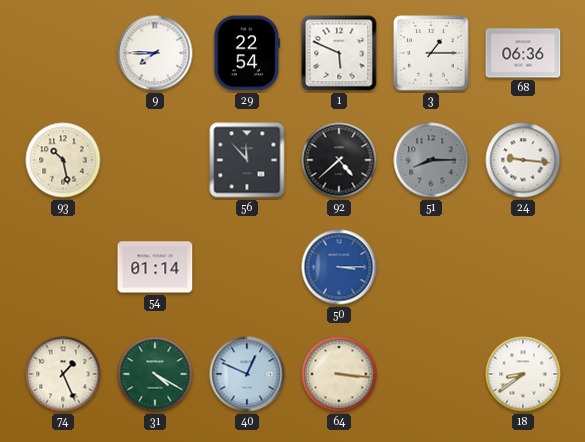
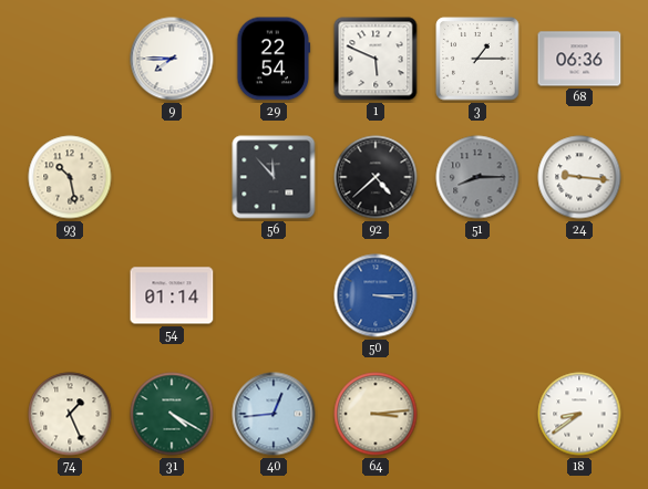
40: 12:49 -> 12:44 (274, 414)
64: 3:16 -> 3:14 (376, 414)
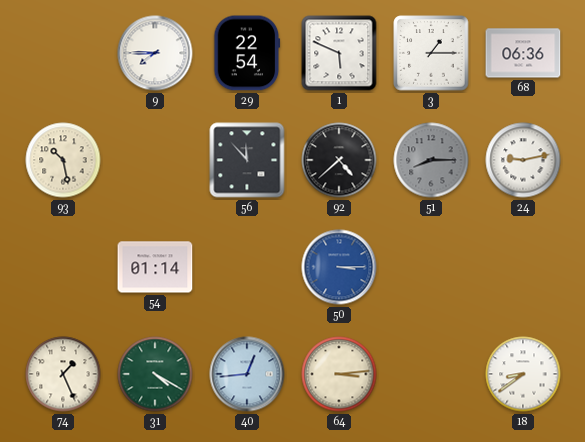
24: 9:16 -> 9:13 (523, 160)
